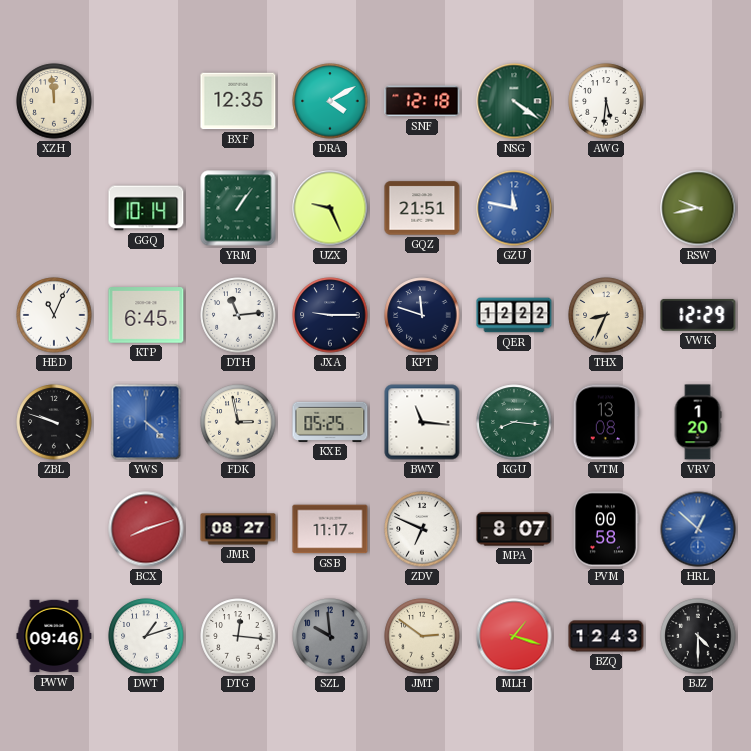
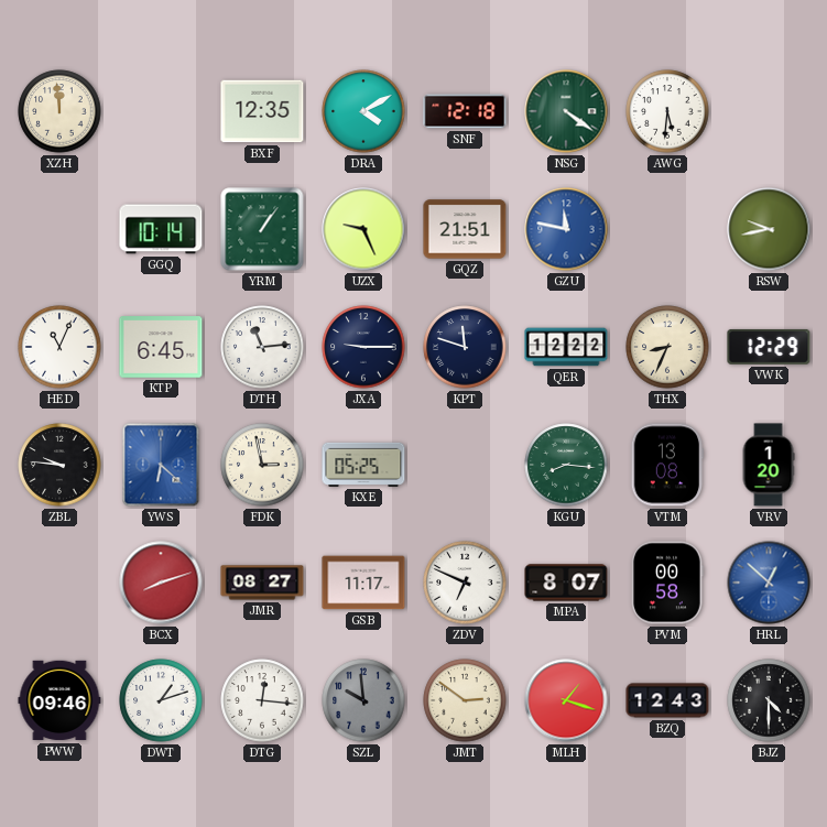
ZBL: 9:48 -> 9:46 (59, 465)
YWS: 4:22 -> 6:22 (161, 465)
BWY: 11:16 -> none (422, 422)
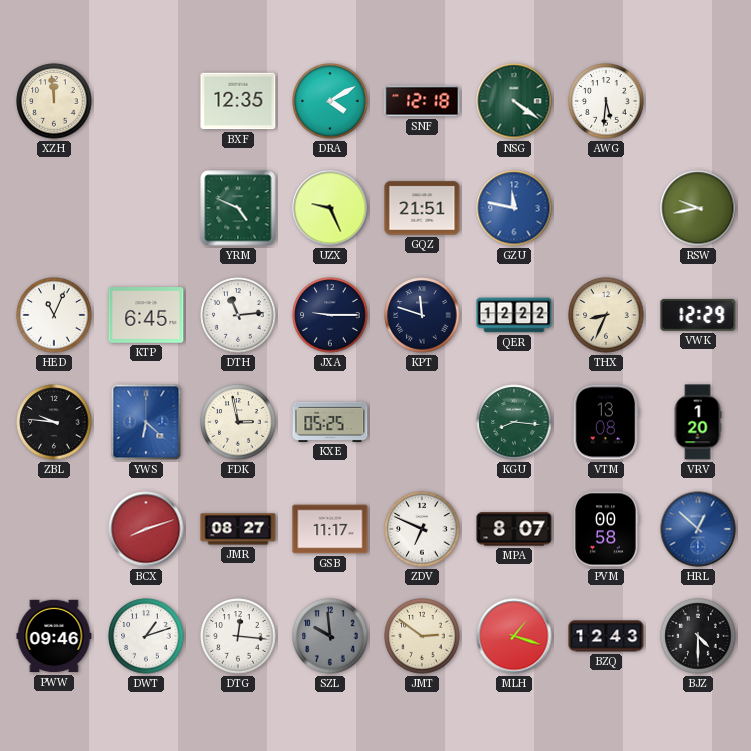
GGQ: 10:14 -> none (161, 229)
YRM: 1:06 -> 4:49 (238, 208)
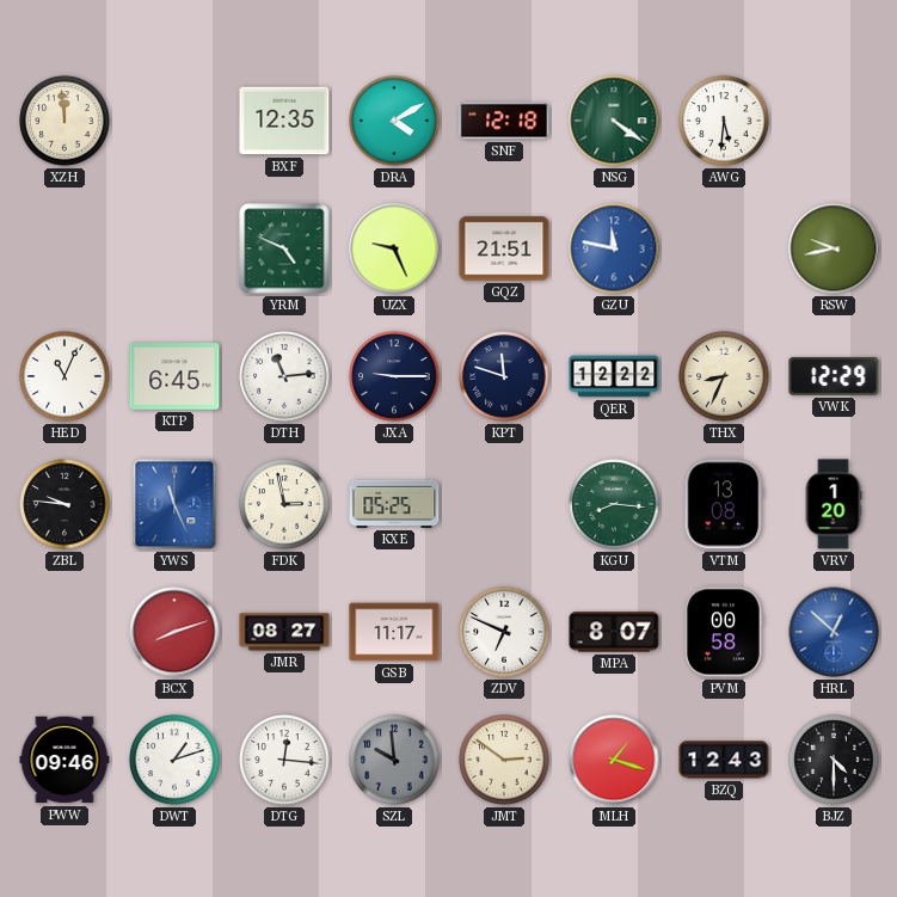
YWS: 6:22 -> 11:26 (174, 504)
